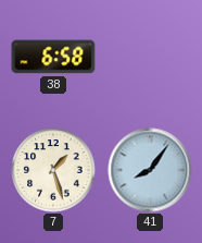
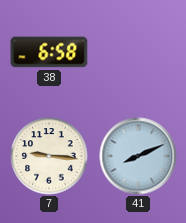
7: 1:27 -> 9:16 (49, 156)
41: 8:06 -> 8:11 (138, 156)
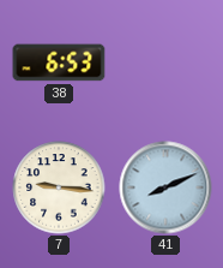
38: 6:58 -> 6:53 (59, 62)
